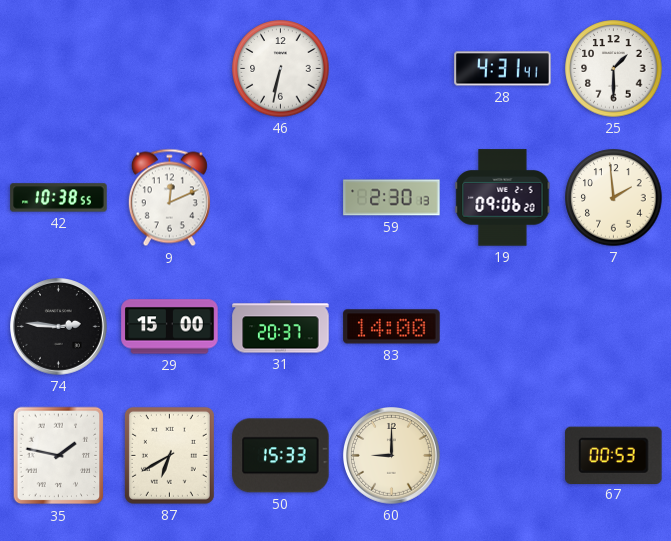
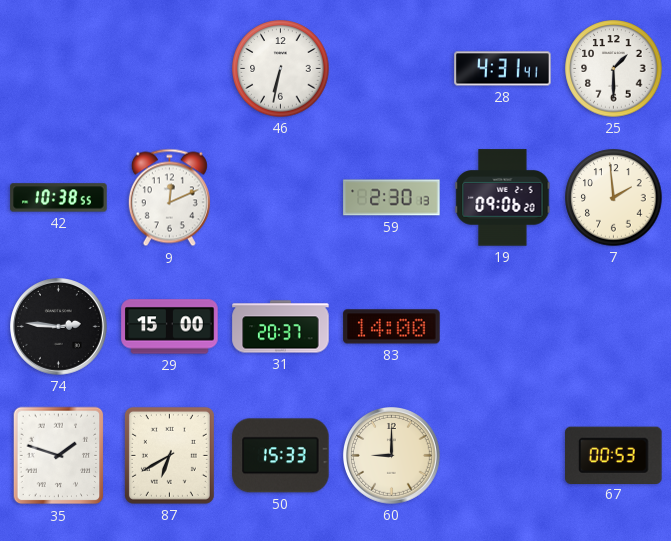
35: 1:47 -> 1:48 (59, 456)
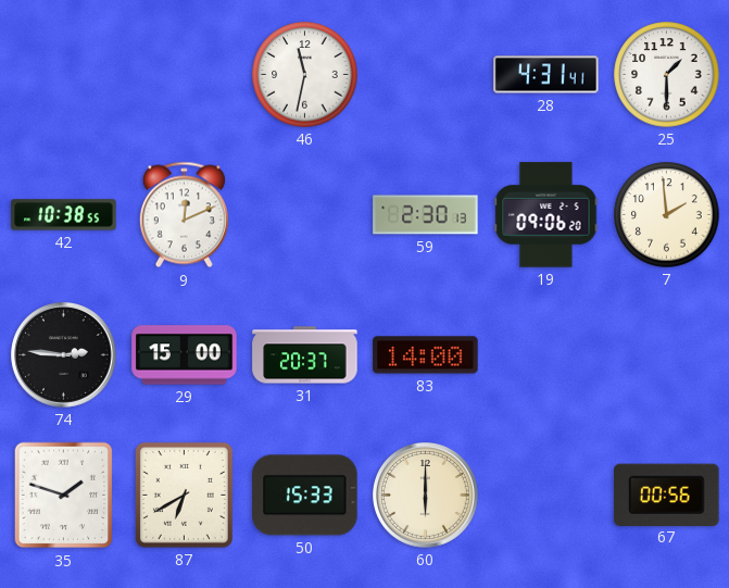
46: 6:32 -> 11:32 (305, 75)
60: 9:00 -> 6:00 (426, 496)
67: 00:53 -> 00:56 (667, 495)
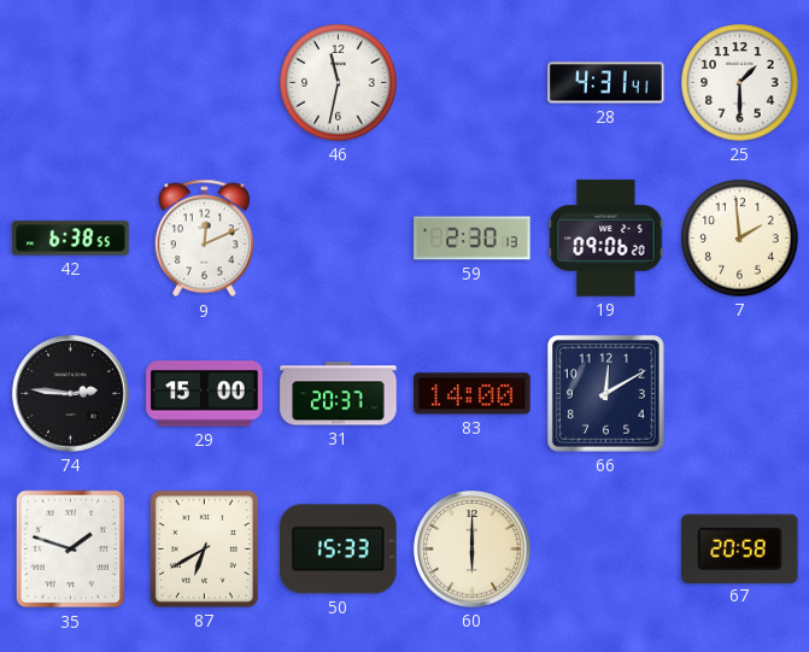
42: 10:38 -> 6:38 (71, 239)
66: none -> 12:10 (605, 393)
67: 00:56 -> 20:58 (740, 548)
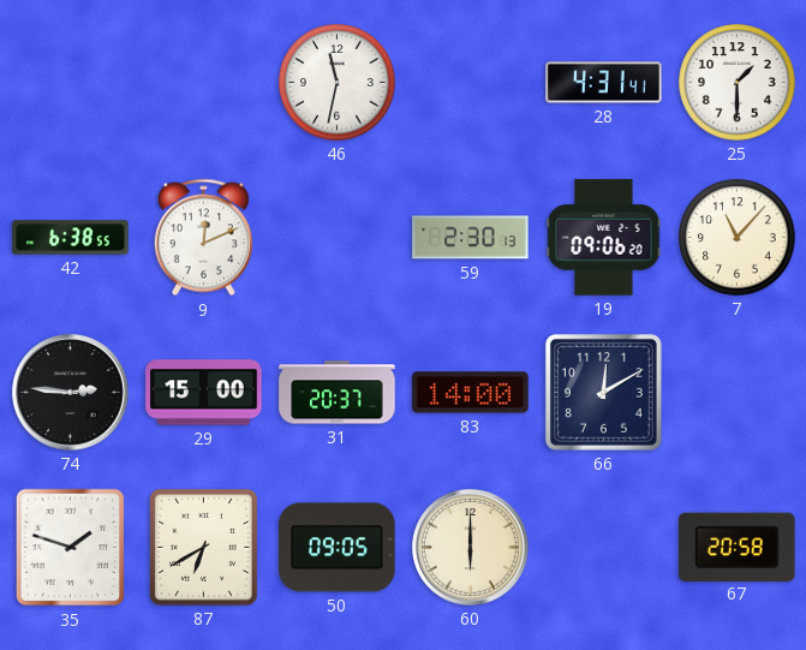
7: 1:59 -> 11:07 (738, 238)
50: 15:33 -> 09:05 (338, 548)
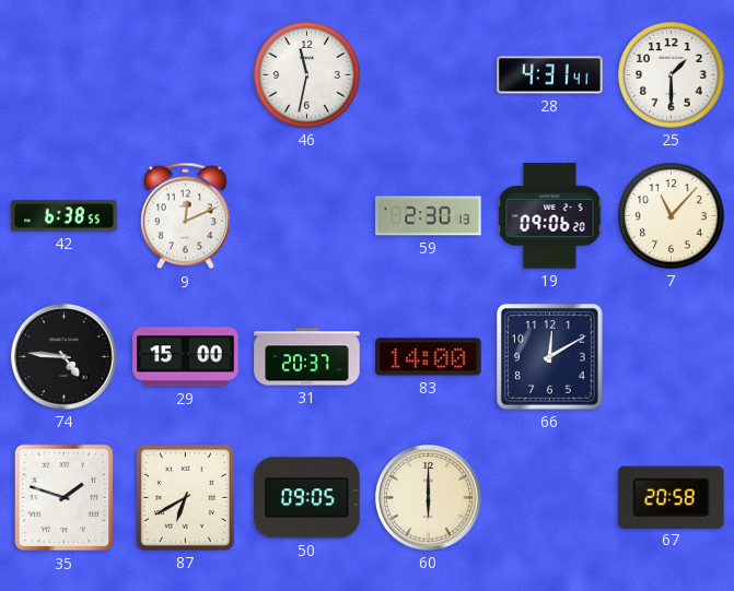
74: 2:46 -> 4:46 (65, 357)
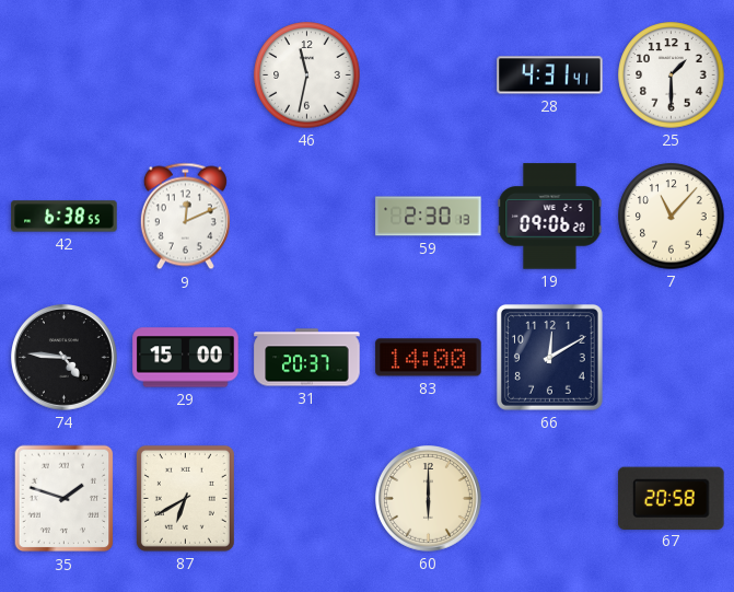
50: 09:05 -> none (307, 498)
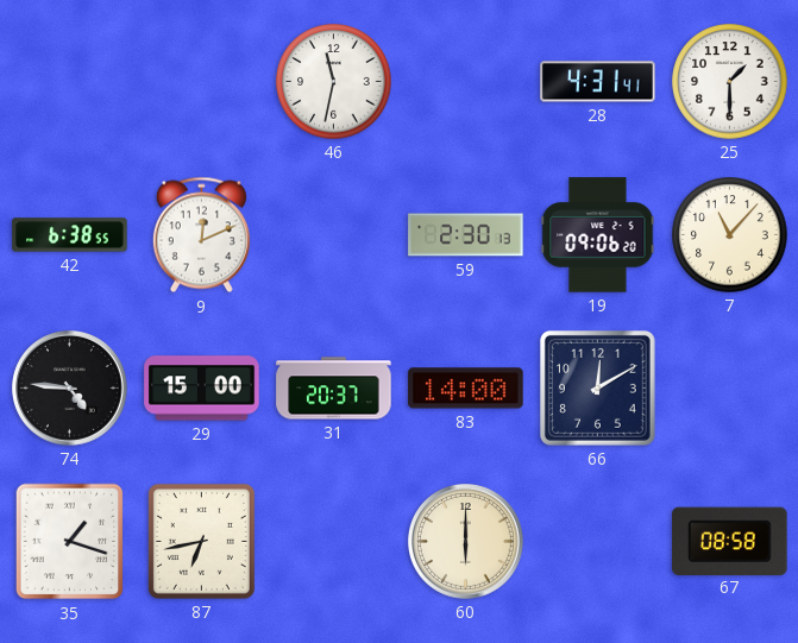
35: 1:48 -> 1:18 (70, 542)
87: 6:40 -> 6:43 (201, 541)
67: 20:58 -> 08:58 (730, 541)
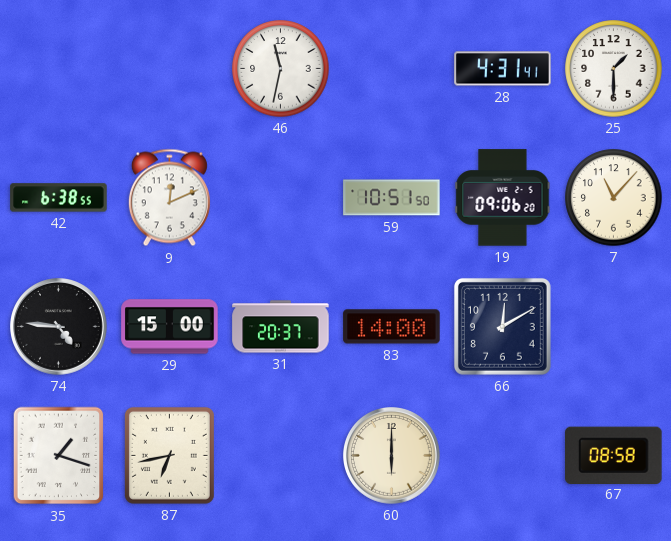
59: 2:30 -> 10:51 (392, 198)
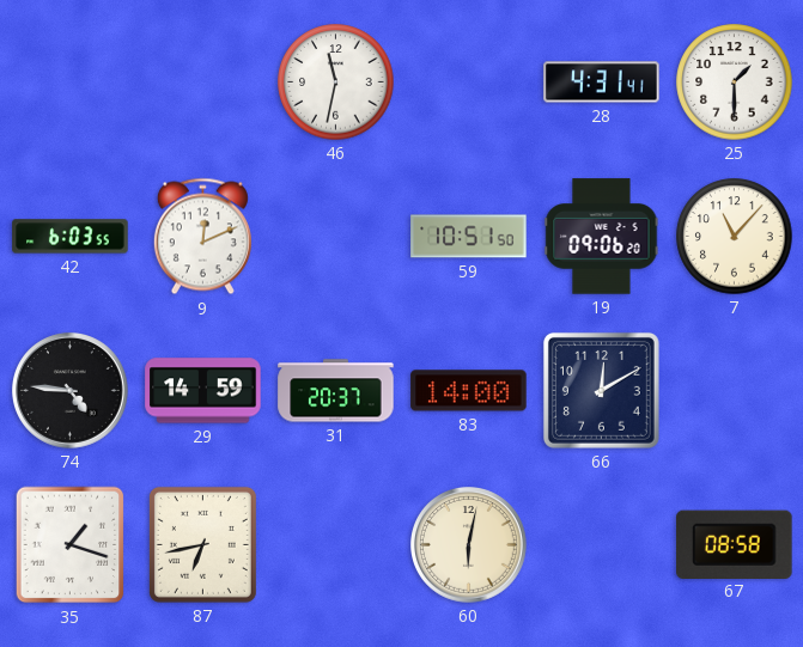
42: 6:38 -> 6:03 (71, 237)
29: 15:00 -> 14:59 (203, 391)
60: 6:00 -> 6:02 (469, 545)
